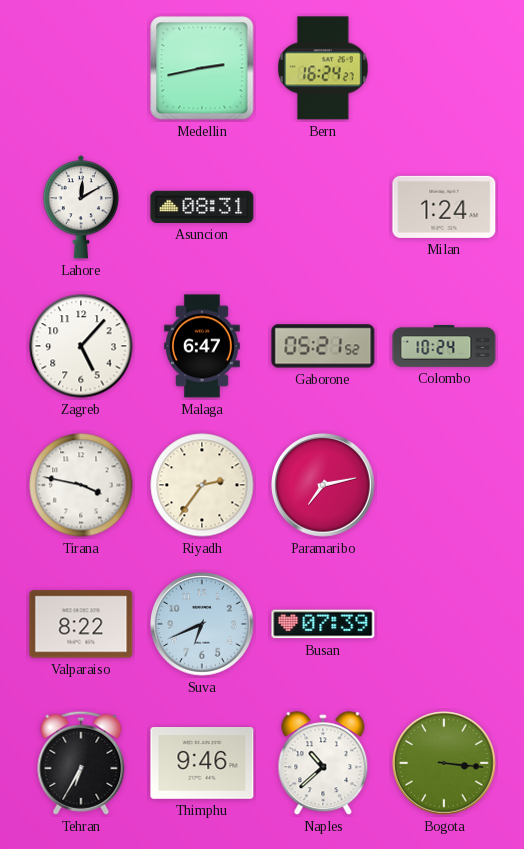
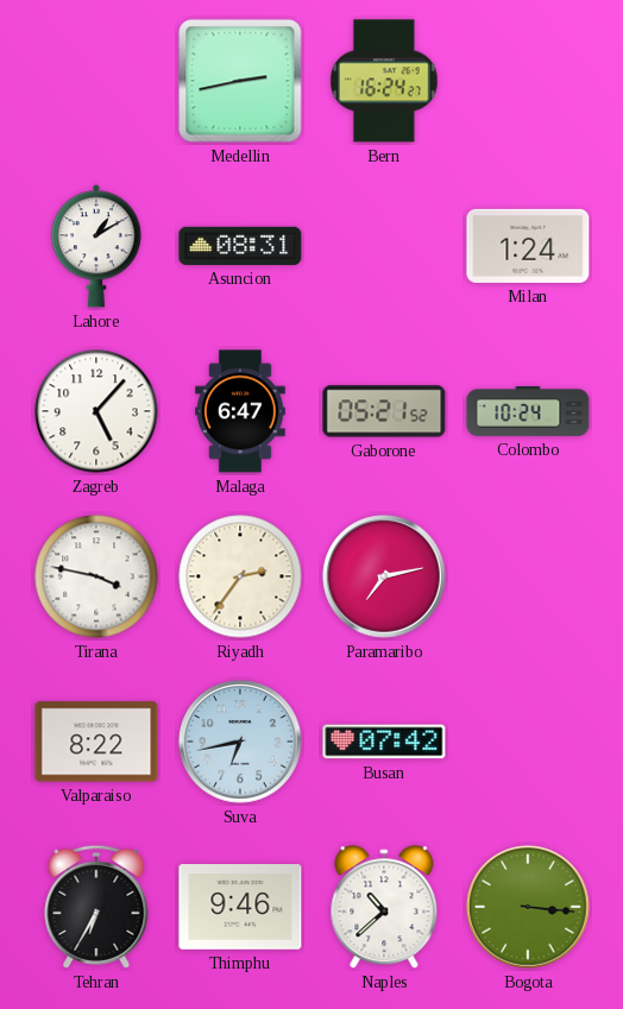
Lahore: 12:10 -> 1:10 (96, 246)
Suva: 6:41 -> 6:43 (240, 742)
Busan: 07:39 -> 07:42 (384, 742)
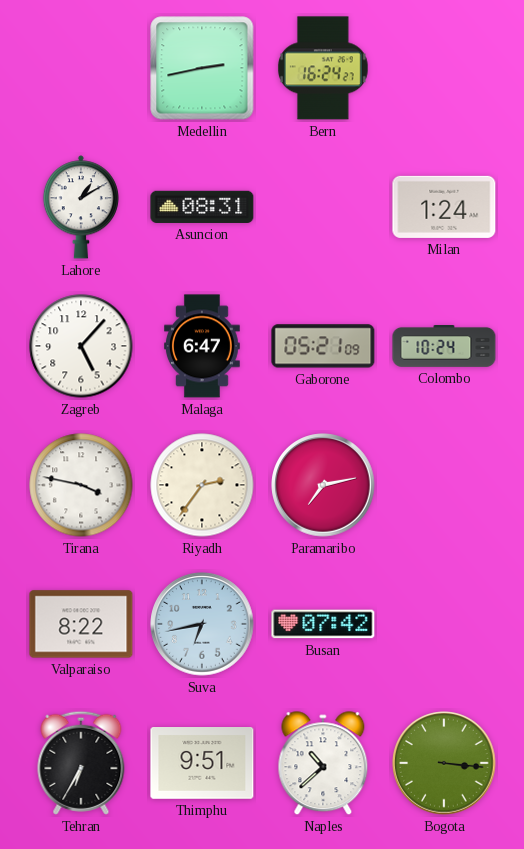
Gaborone: 05:21:52 -> 05:21:09 (323, 346)
Thimphu: 9:46 -> 9:51 (202, 764)
